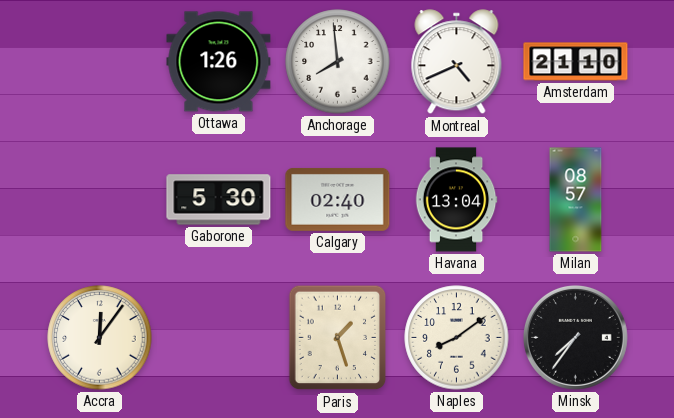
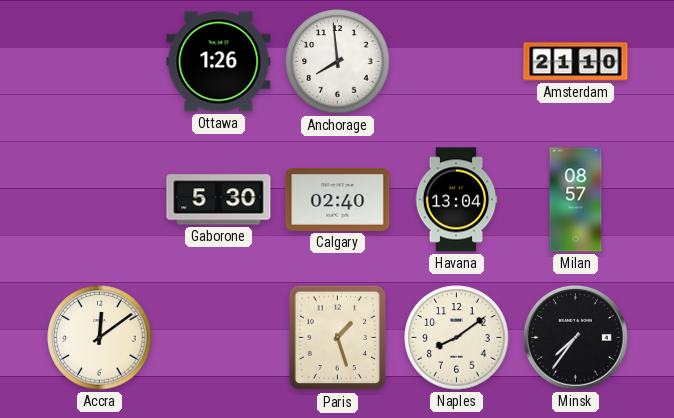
Montreal: 4:41 -> none (457, 62)
Accra: 12:06 -> 12:09 (100, 338)
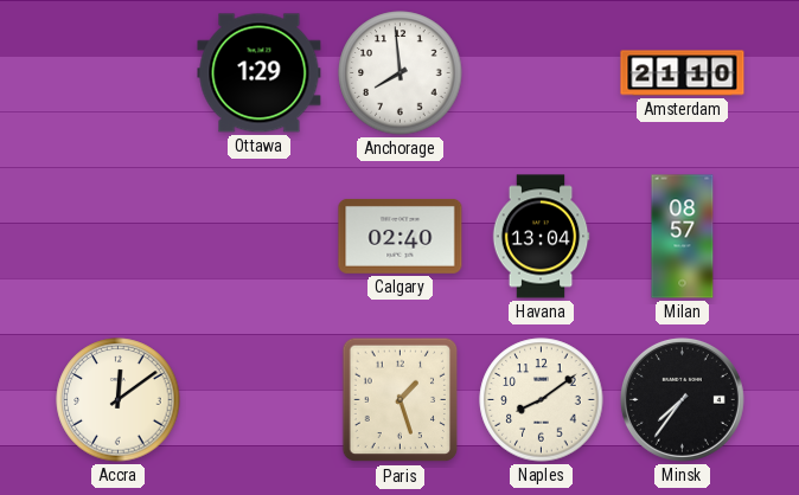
Ottawa: 1:26 -> 1:29 (260, 73)
Gaborone: 5:30 -> none (219, 200)
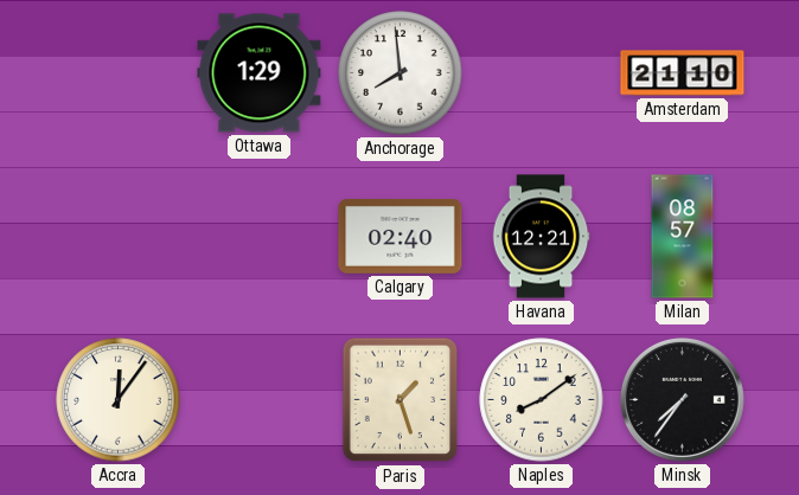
Havana: 13:04 -> 12:21 (541, 237)
Accra: 12:09 -> 12:06 (119, 400)
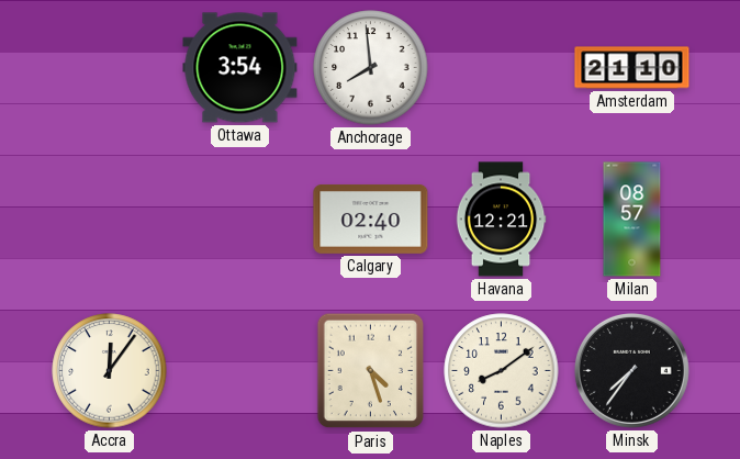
Ottawa: 1:29 -> 3:54 (240, 68)
Paris: 1:27 -> 4:27 (371, 371)
